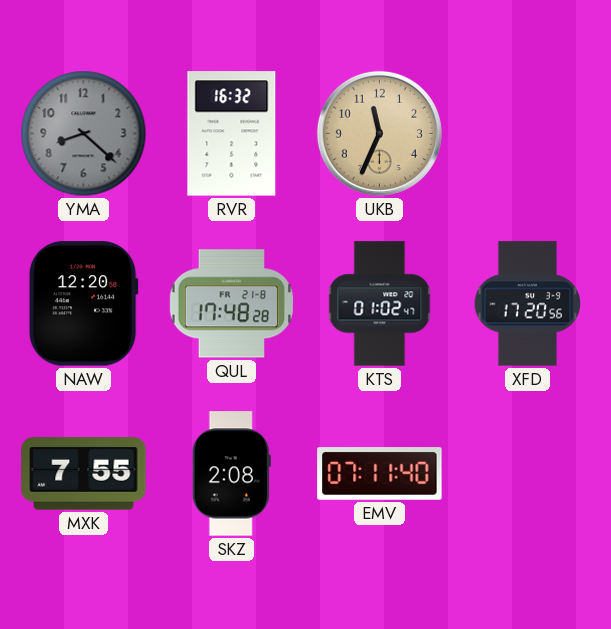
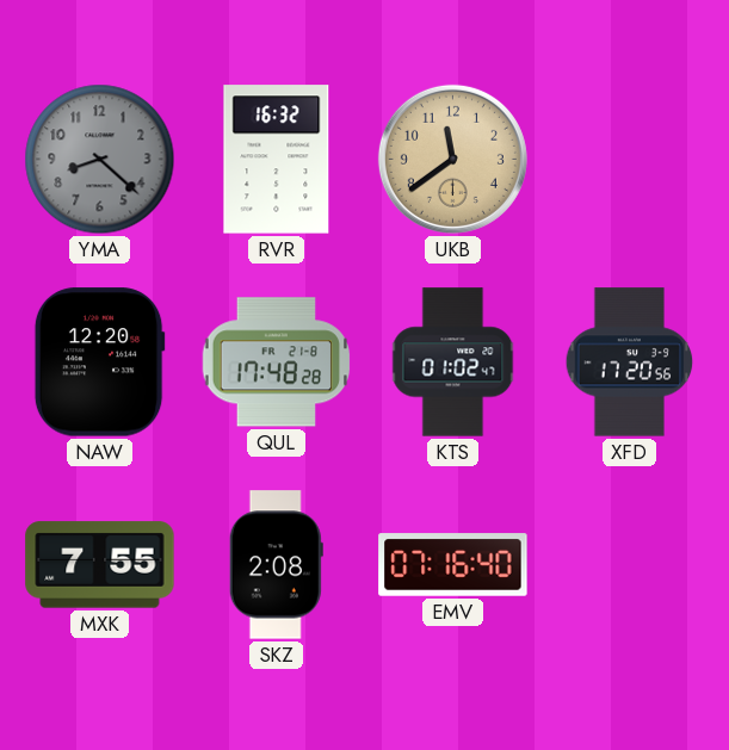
UKB: 11:34 -> 11:39 (452, 159)
EMV: 07:11 -> 07:16 (453, 565)
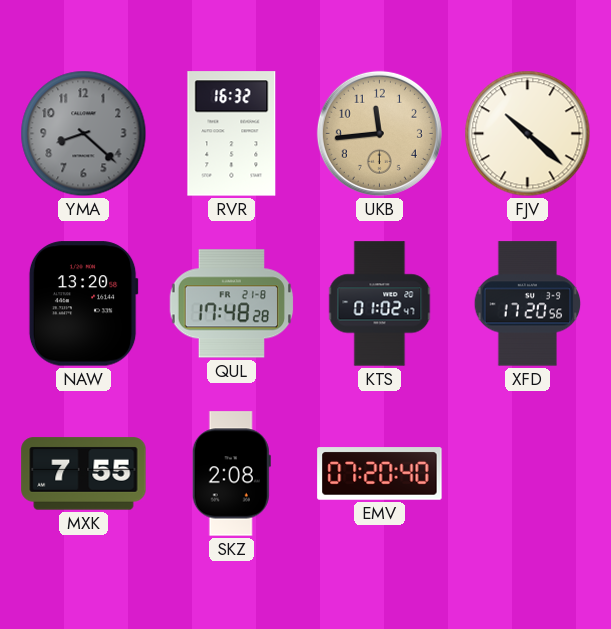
UKB: 11:39 -> 11:44 (379, 133)
FJV: none -> 10:22 (528, 134)
NAW: 12:20 -> 13:20 (83, 304)
EMV: 07:16 -> 07:20 (380, 474)
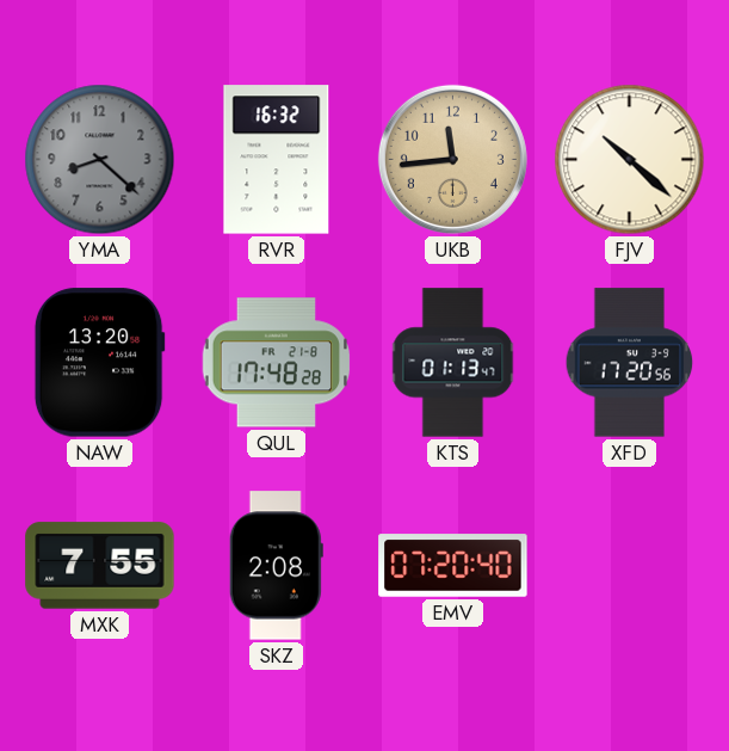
KTS: 01:02 -> 01:13 (453, 363)
